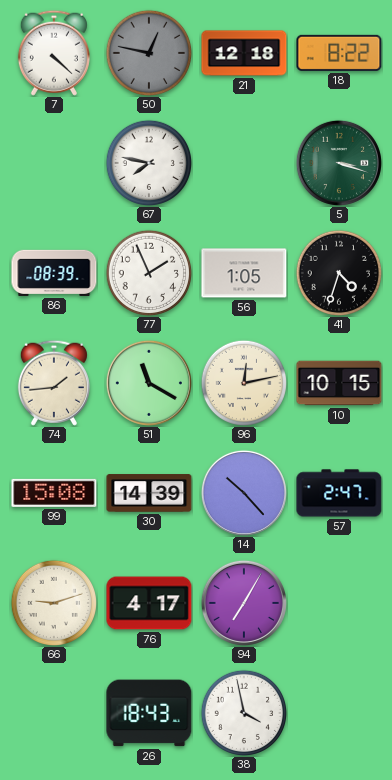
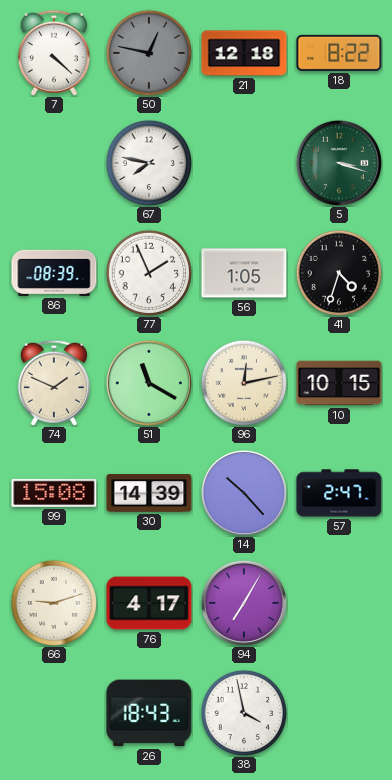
74: 1:44 -> 1:49 (54, 383)
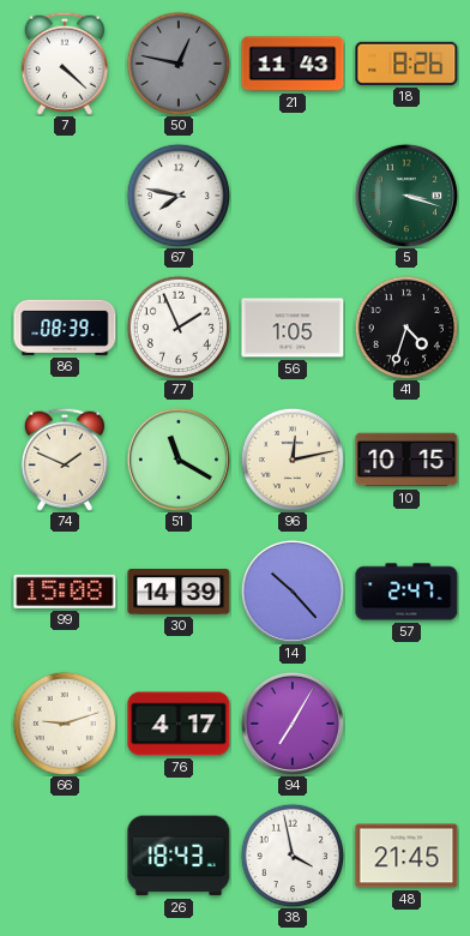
21: 12:18 -> 11:43 (293, 64)
18: 8:22 -> 8:26 (406, 64)
48: none -> 21:45 (406, 856)
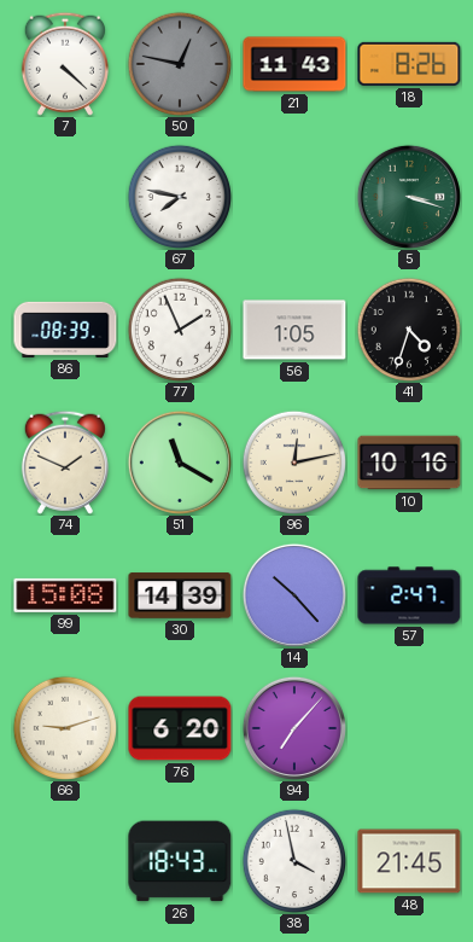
10: 10:15 -> 10:16 (409, 463)
76: 4:17 -> 6:20 (180, 728)
94: 7:05 -> 7:07 (294, 728)
